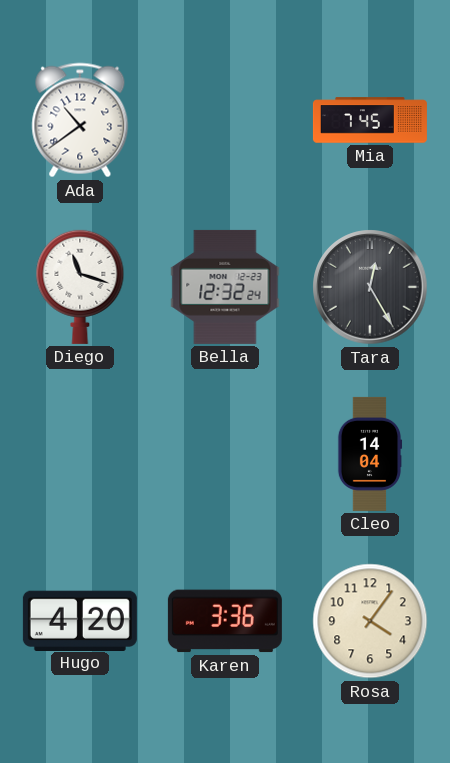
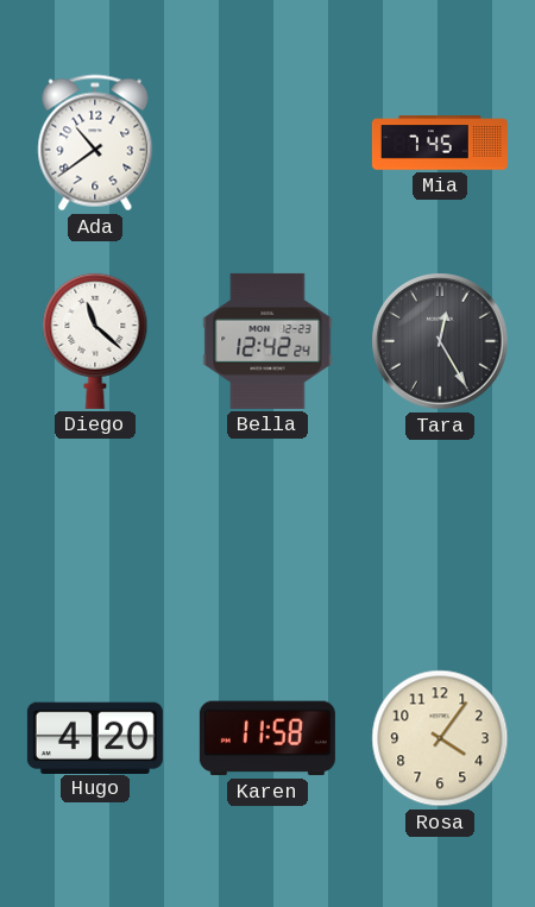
Diego: 11:18 -> 11:22 (95, 341)
Bella: 12:32 -> 12:42 (267, 341)
Cleo: 14:04 -> none (370, 454)
Karen: 3:36 -> 11:58 (267, 738)
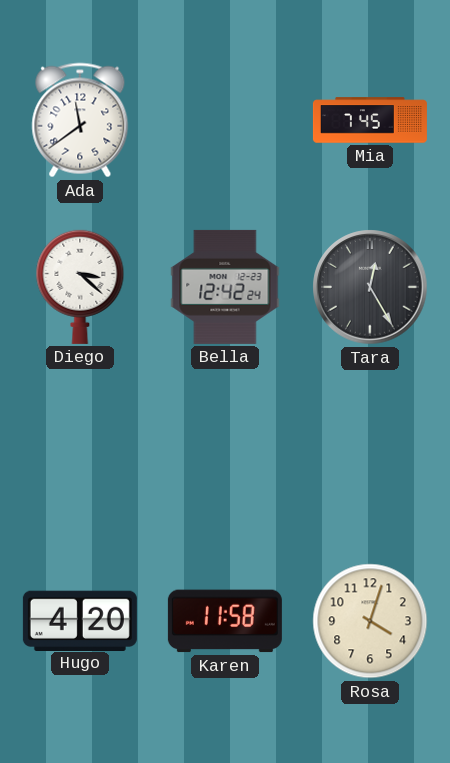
Ada: 10:39 -> 11:39 (80, 120)
Diego: 11:22 -> 3:22 (80, 287)
Rosa: 4:06 -> 4:03 (370, 621)
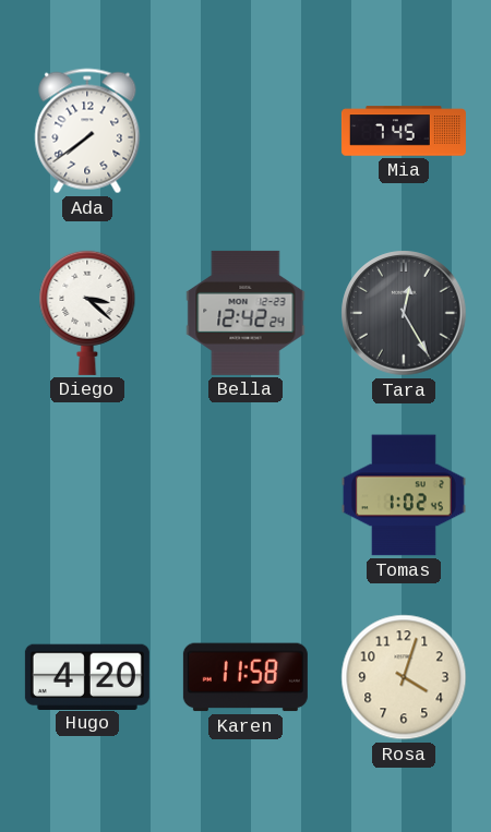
Ada: 11:39 -> 7:39 (87, 131)
Tomas: none -> 1:02 (404, 495)
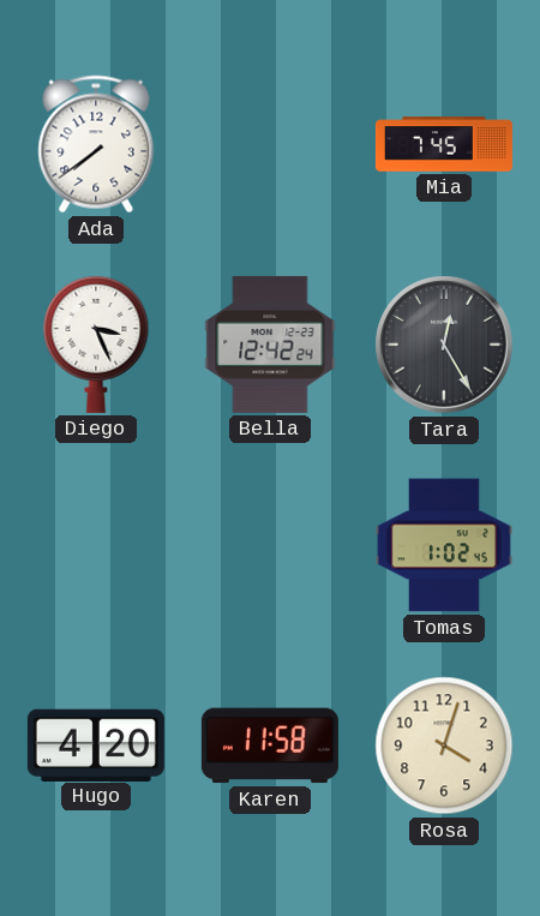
Diego: 3:22 -> 3:26 (96, 345)
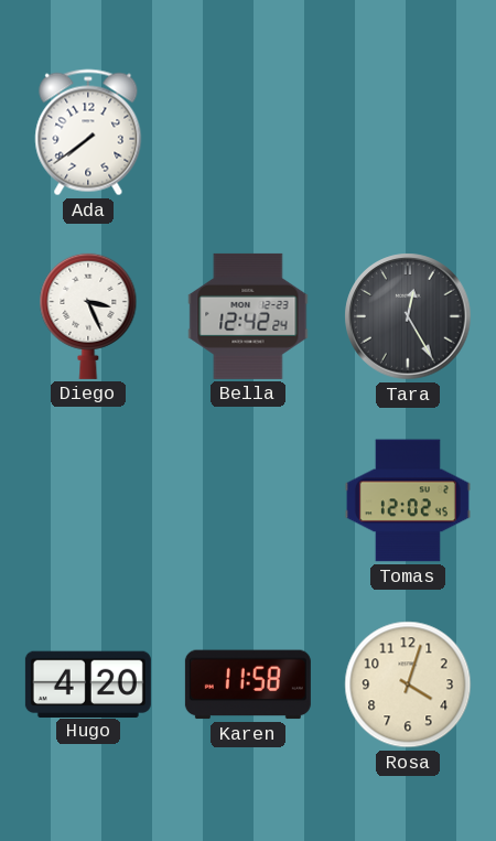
Mia: 7:45 -> none (444, 144)
Tomas: 1:02 -> 12:02 (408, 500)
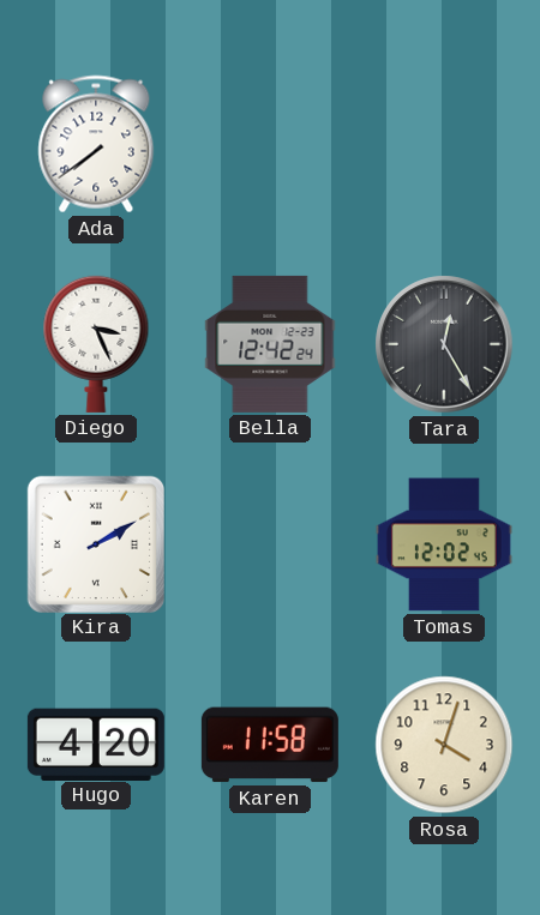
Kira: none -> 2:10 (95, 543)
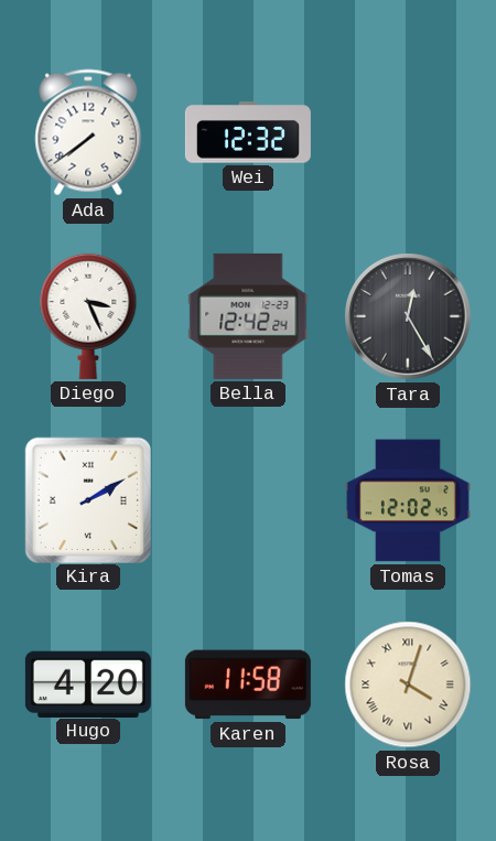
Wei: none -> 12:32 (248, 132)
Rosa numerals: Arabic -> Roman (408, 684)
